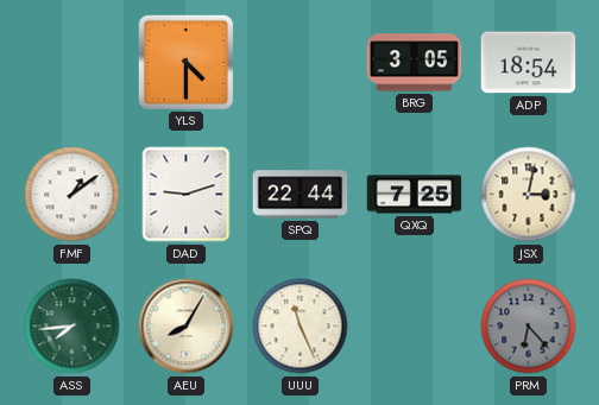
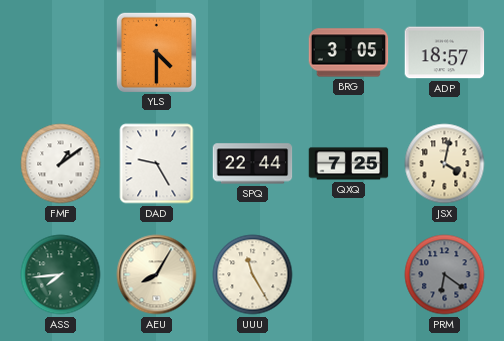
ADP: 18:54 -> 18:57 (445, 53)
DAD: 9:12 -> 9:25 (157, 164)
JSX: 3:02 -> 4:02 (445, 164)
UUU: 11:26 -> 11:25 (253, 275)
PRM: 6:23 -> 6:21 (445, 275)
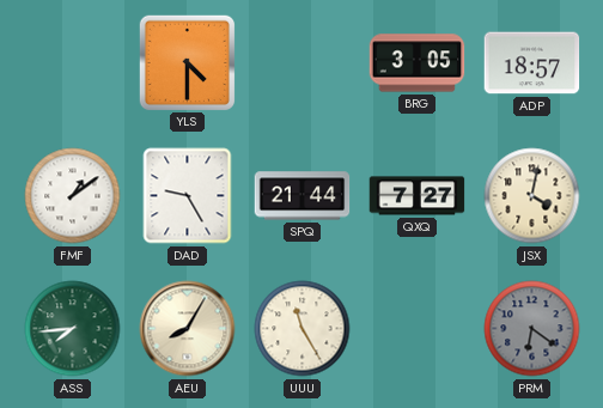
SPQ: 22:44 -> 21:44 (303, 196)
QXQ: 7:25 -> 7:27 (418, 196)
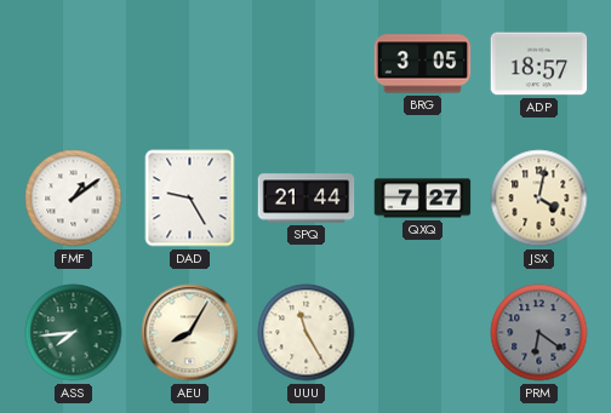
YLS: 4:30 -> none (187, 62)
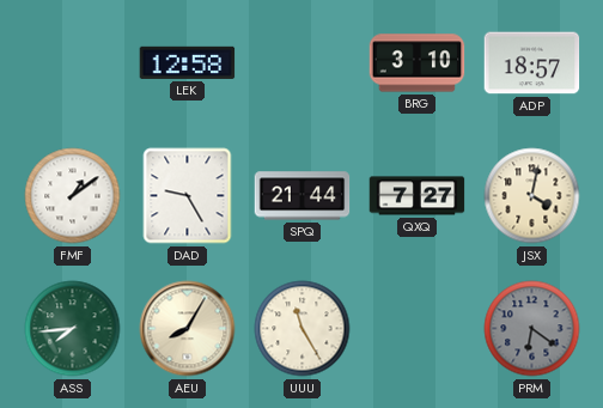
LEK: none -> 12:58 (188, 62)
BRG: 3:05 -> 3:10 (418, 63)
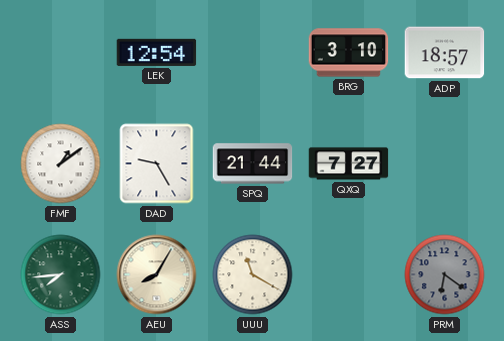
LEK: 12:58 -> 12:54 (157, 52)
JSX: 4:02 -> none (532, 196)
UUU: 11:25 -> 11:20 (253, 275)
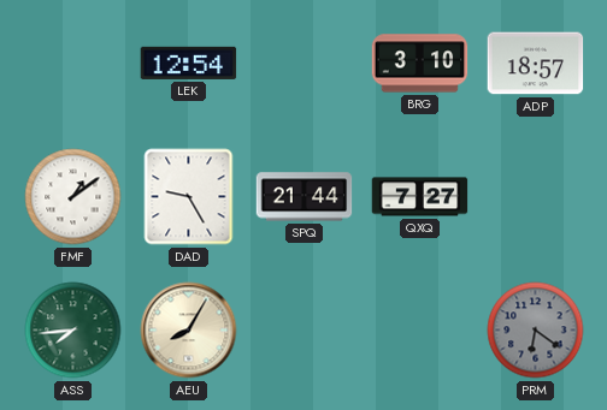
UUU: 11:20 -> none (253, 275)
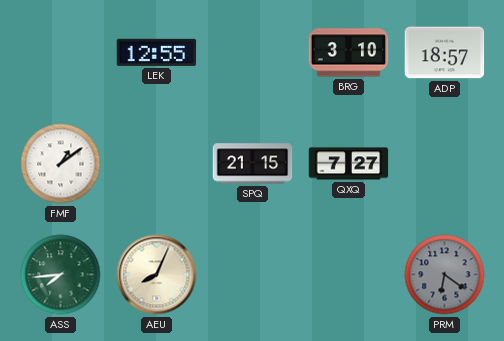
LEK: 12:54 -> 12:55 (157, 52)
DAD: 9:25 -> none (189, 197)
SPQ: 21:44 -> 21:15 (253, 164)
AEU: 8:05 -> 8:04 (157, 275)
